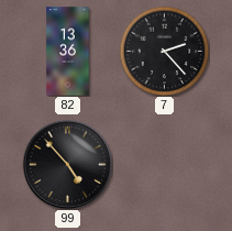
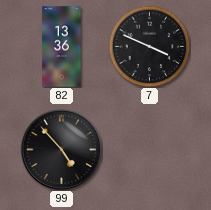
7: 2:23 -> 3:49 (149, 46)
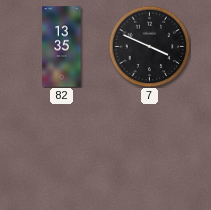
82: 13:36 -> 13:35 (62, 47)
99: 4:53 -> none (61, 149)
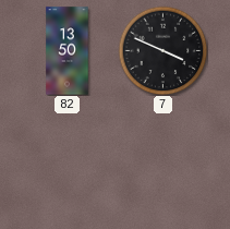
82: 13:35 -> 13:50 (68, 51)
